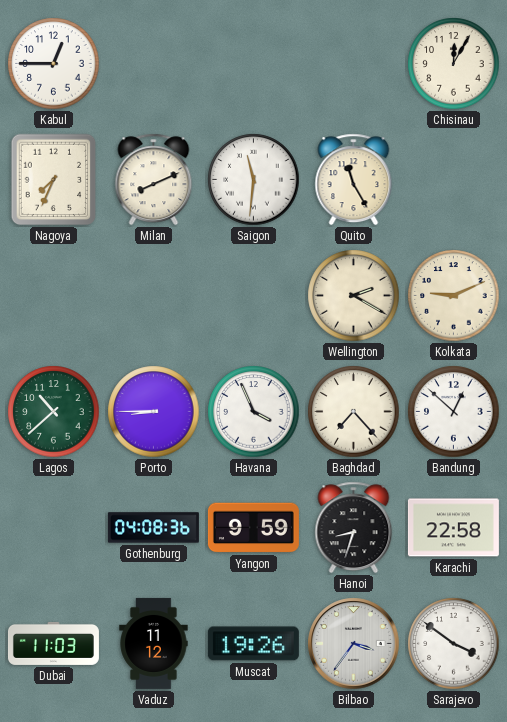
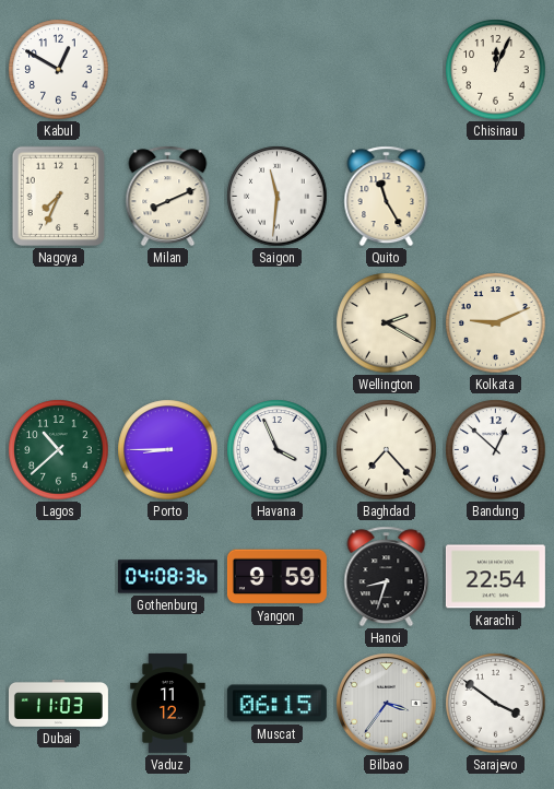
Kabul: 12:45 -> 12:50 (59, 70)
Chisinau: 12:05 -> 12:04 (496, 70)
Karachi: 22:58 -> 22:54 (495, 577)
Muscat: 19:26 -> 06:15 (276, 704)
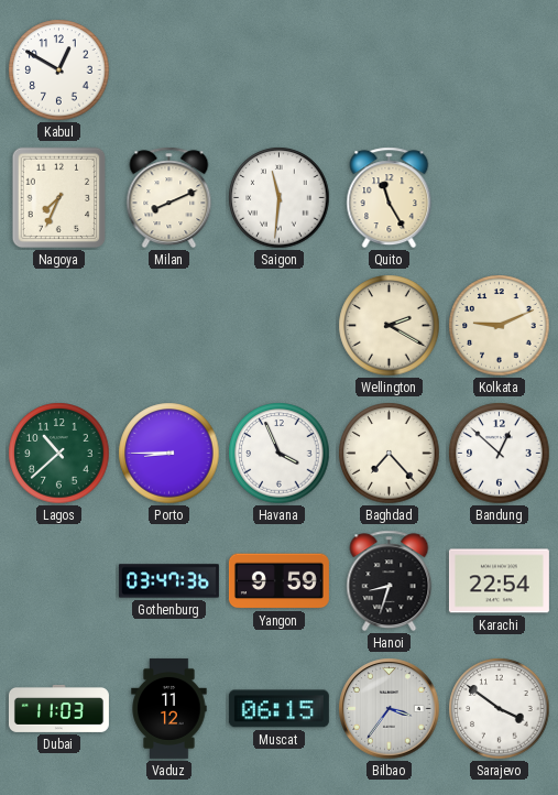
Chisinau: 12:04 -> none (496, 70)
Gothenburg: 04:08 -> 03:47 (168, 581)
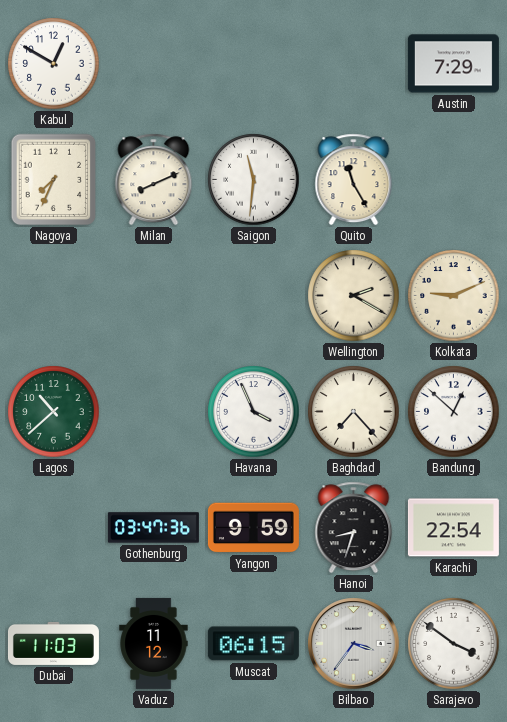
Austin: none -> 7:29 (453, 64)
Porto: 8:45 -> none (169, 454)
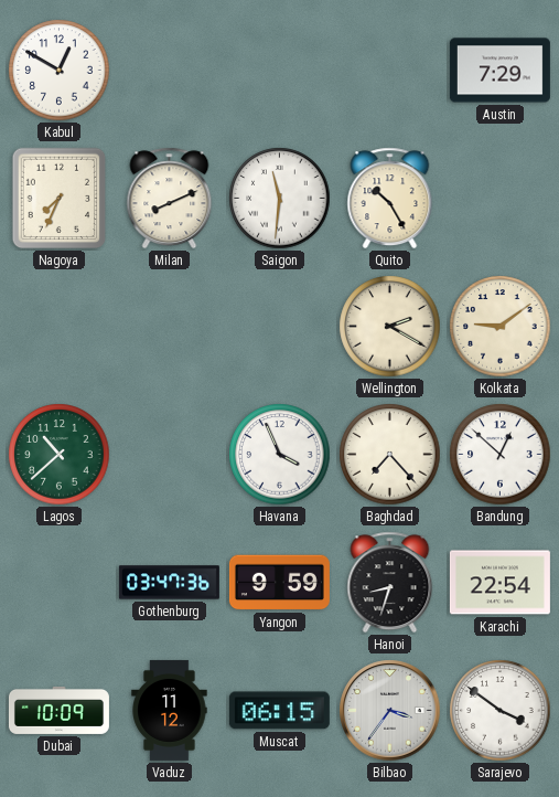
Quito: 11:25 -> 10:25 (390, 199)
Kolkata: 9:11 -> 9:09 (501, 327)
Dubai: 11:03 -> 10:09 (58, 710)
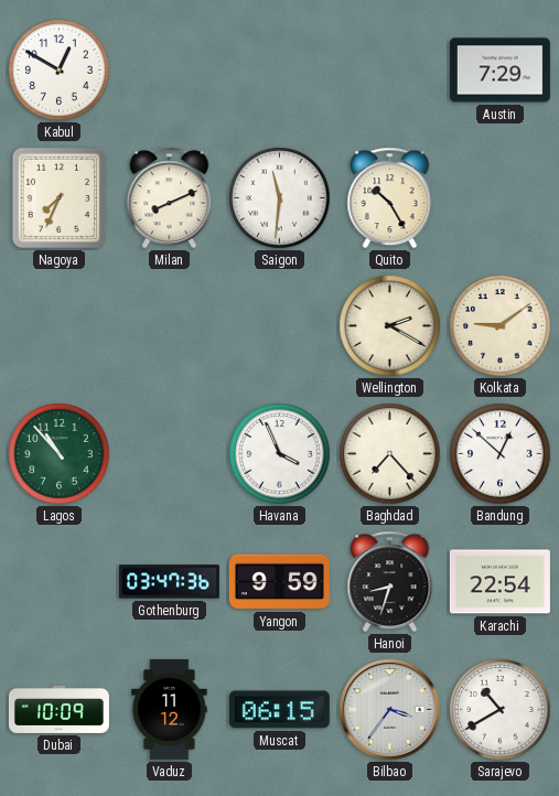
Lagos: 10:38 -> 10:53 (60, 454)
Sarajevo: 3:51 -> 10:40 (501, 710)
